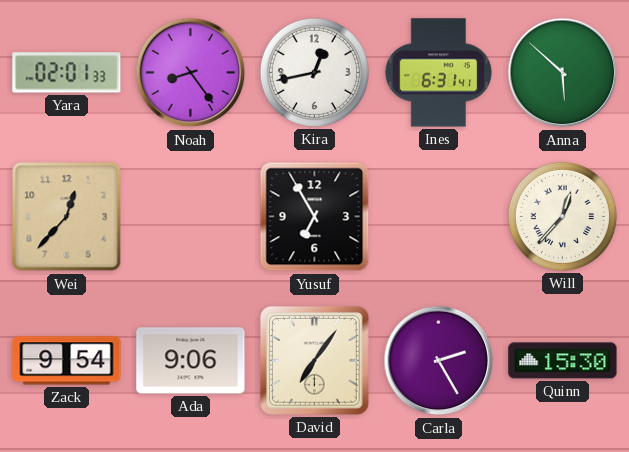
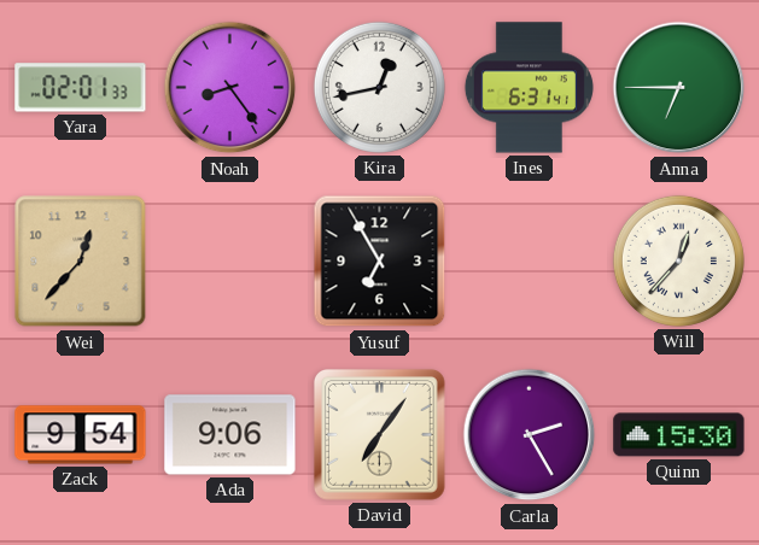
Anna: 5:52 -> 6:45 (679, 88)
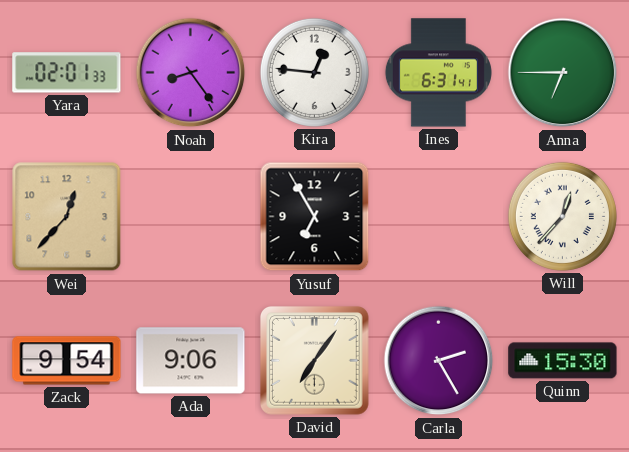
Kira: 12:43 -> 12:46 (314, 72)
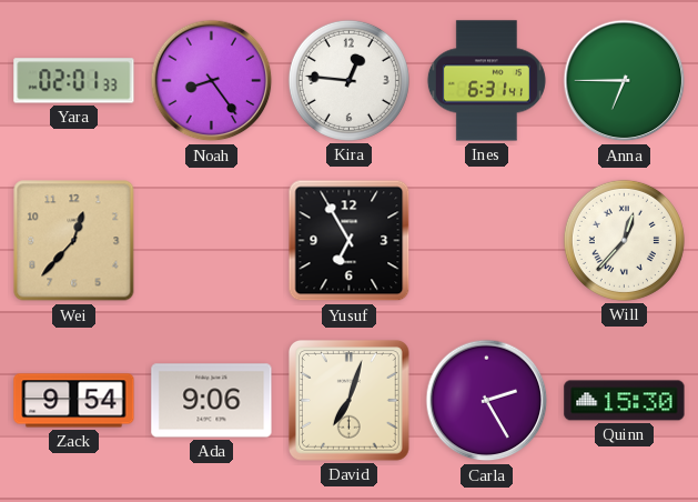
David: 7:06 -> 7:03 (348, 400)
